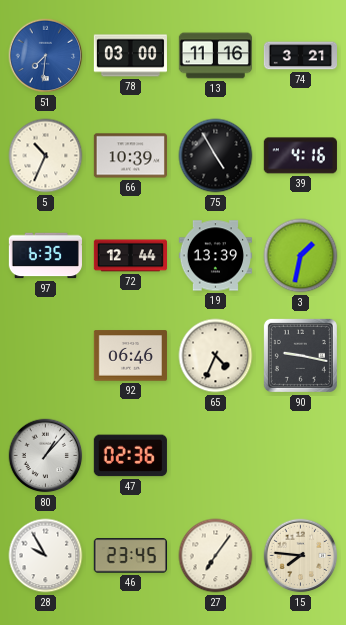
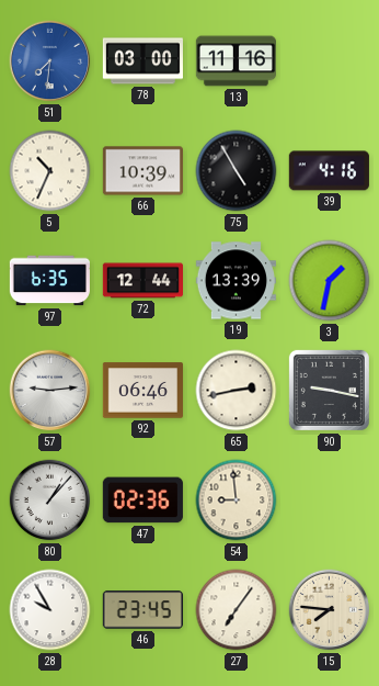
74: 3:21 -> none (300, 56)
57: none -> 9:14 (50, 391)
65: 4:34 -> 2:43 (237, 391)
54: none -> 8:59 (237, 501)
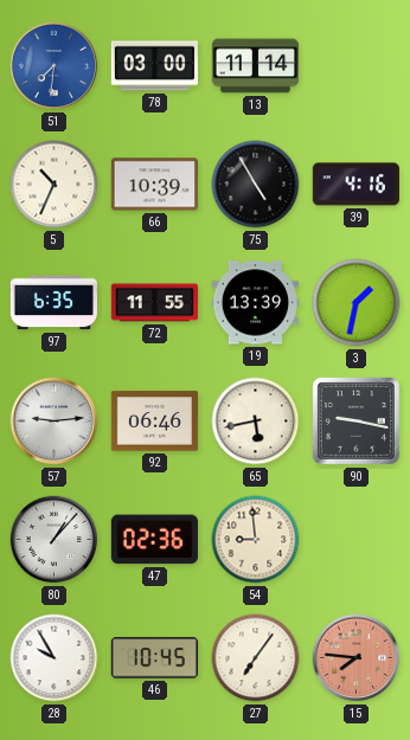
13: 11:16 -> 11:14 (255, 66)
72: 12:44 -> 11:55 (154, 303)
65: 2:43 -> 5:43 (256, 422)
46: 23:45 -> 10:45 (154, 658)
15 dial: cream -> salmon (357, 658)
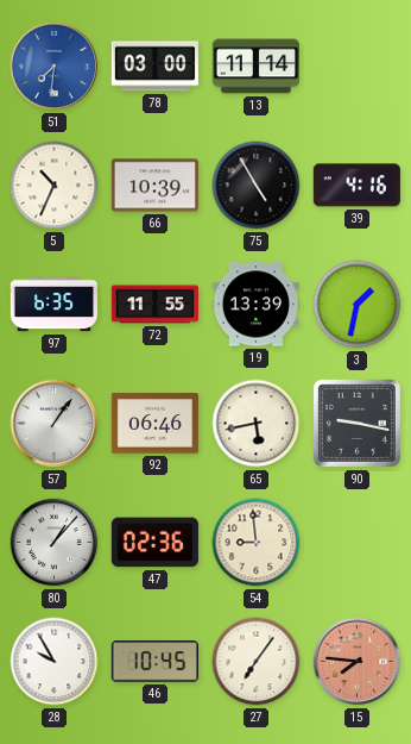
57: 9:14 -> 1:06 (55, 424)
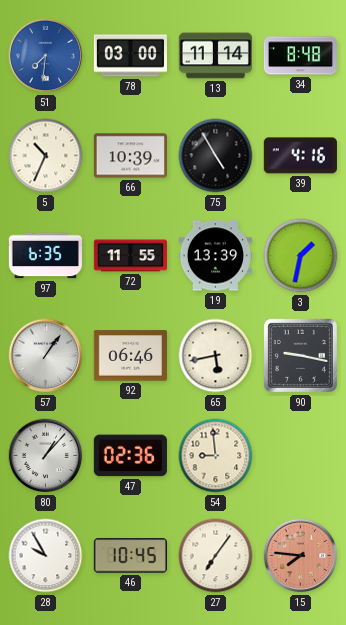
34: none -> 8:48 (300, 56)
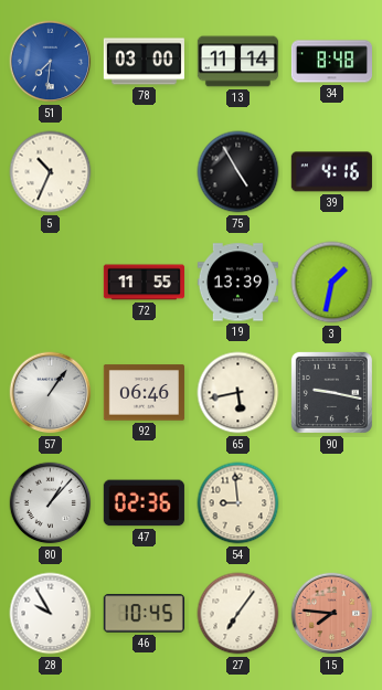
66: 10:39 -> none (130, 156)
97: 6:35 -> none (45, 256)
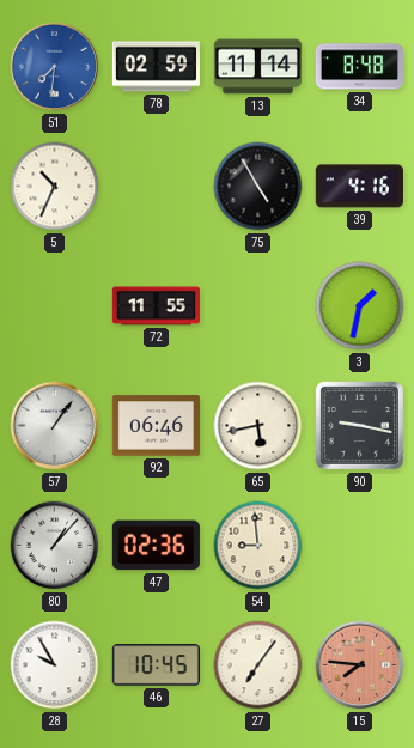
78: 03:00 -> 02:59 (156, 67)
19: 13:39 -> none (237, 283)
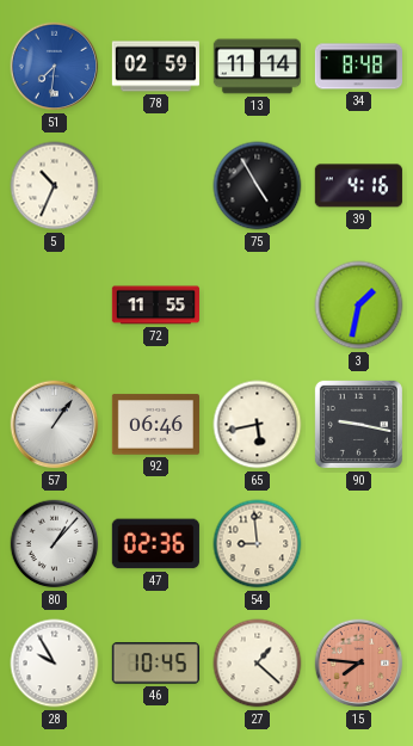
27: 7:06 -> 1:22 (258, 664)
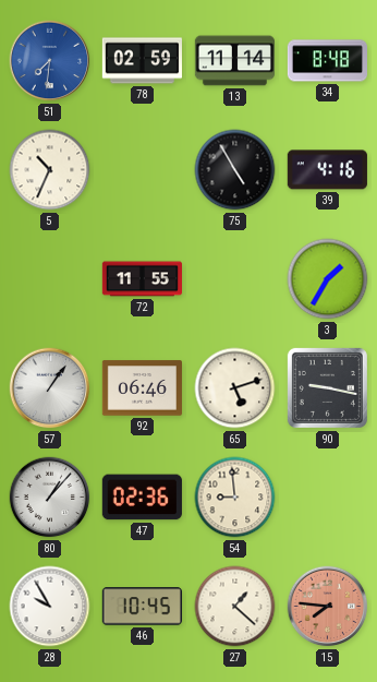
3: 1:32 -> 1:35 (328, 279)
65: 5:43 -> 5:12 (235, 388)
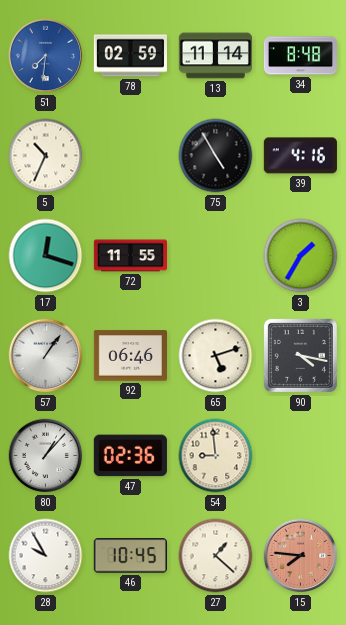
17: none -> 12:18 (46, 256)
90: 9:17 -> 4:17 (300, 355)
